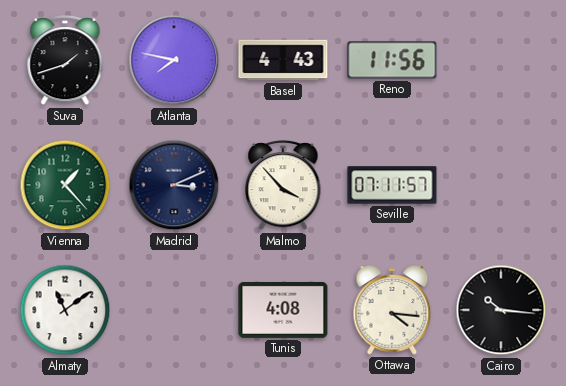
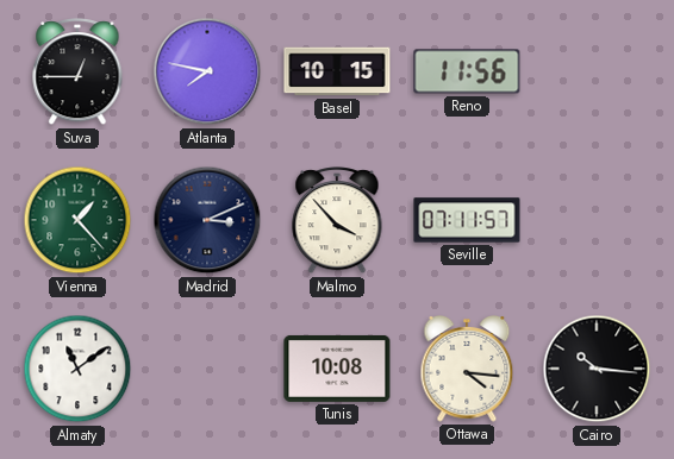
Suva: 1:42 -> 12:45 (77, 73)
Basel: 4:43 -> 10:15 (337, 71)
Tunis: 4:08 -> 10:08 (337, 369)
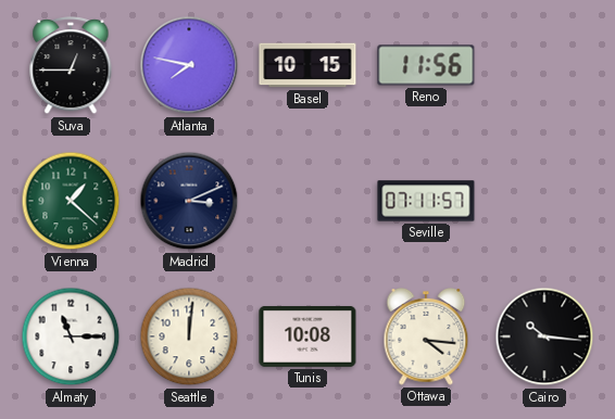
Vienna: 1:23 -> 1:22 (71, 201)
Malmo: 3:53 -> none (337, 221)
Almaty: 11:09 -> 11:15 (71, 337)
Seattle: none -> 12:01 (189, 337)
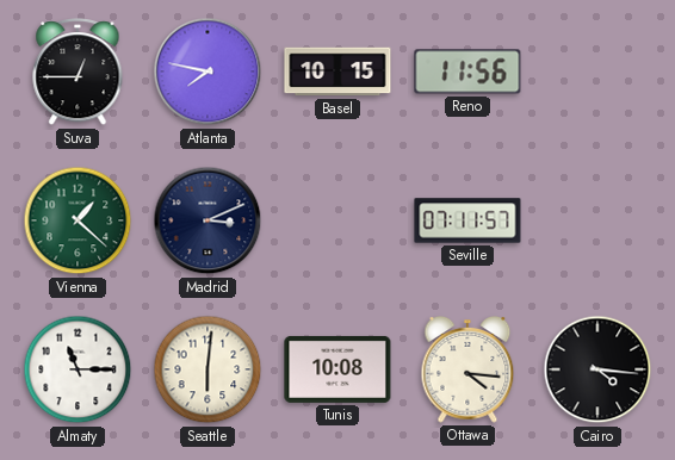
Seattle: 12:01 -> 6:01 (208, 369)
Cairo: 10:16 -> 4:16 (597, 369)
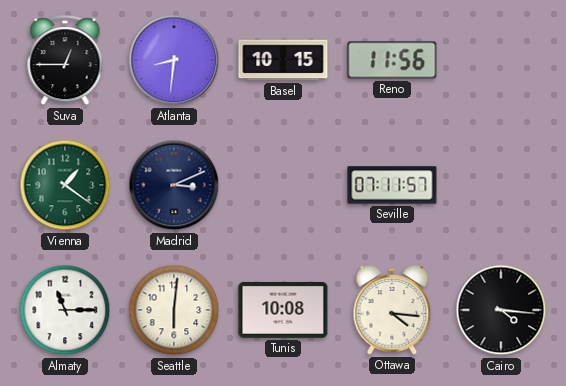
Atlanta: 7:47 -> 8:31 (174, 60)
Vienna: 1:22 -> 1:21 (65, 185)
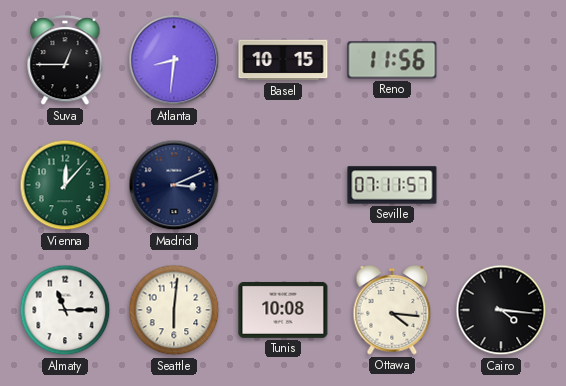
Vienna: 1:21 -> 12:07 (65, 185)
